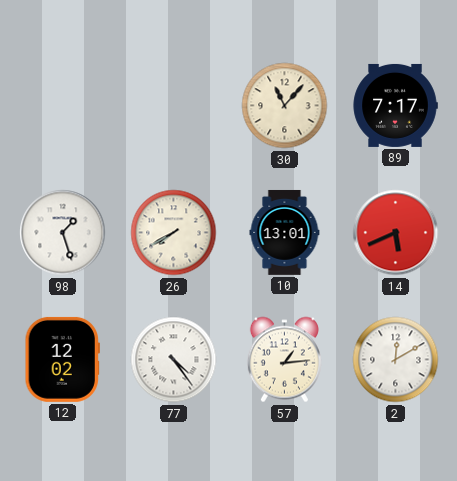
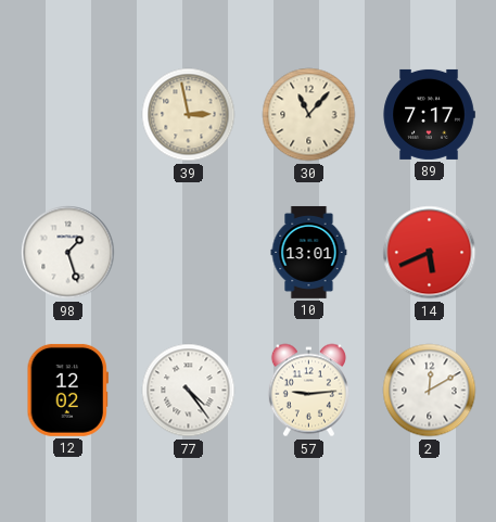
39: none -> 2:58 (189, 115)
26: 7:40 -> none (174, 233)
57: 1:14 -> 9:14 (308, 391)
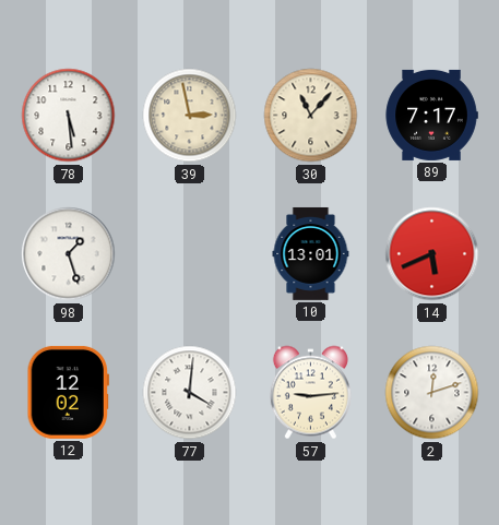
78: none -> 5:29 (69, 116)
77: 4:24 -> 4:01 (190, 393)
2: 12:10 -> 12:12 (432, 393)
